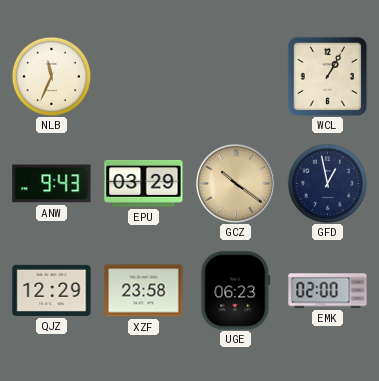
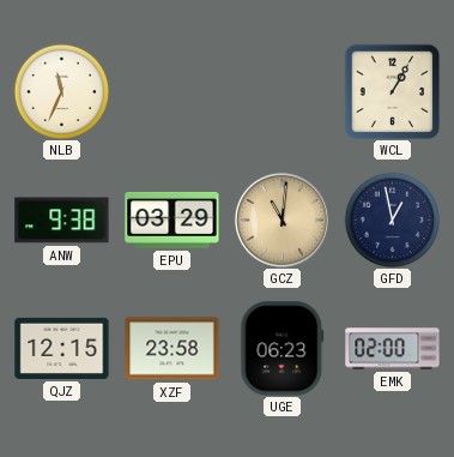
ANW: 9:43 -> 9:38 (62, 221)
GCZ: 10:21 -> 11:01 (282, 220)
QJZ: 12:29 -> 12:15 (62, 348)
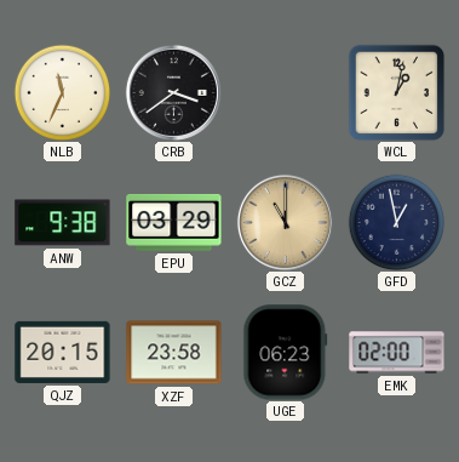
CRB: none -> 3:39 (173, 92)
WCL: 1:05 -> 1:02 (396, 92)
GCZ: 11:01 -> 11:00 (285, 222)
QJZ: 12:15 -> 20:15 (63, 352)
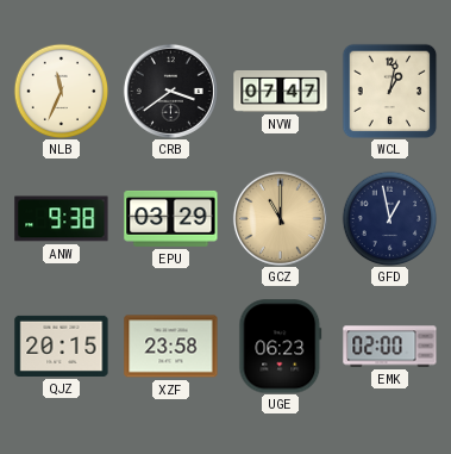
NVW: none -> 07:47 (281, 92)
